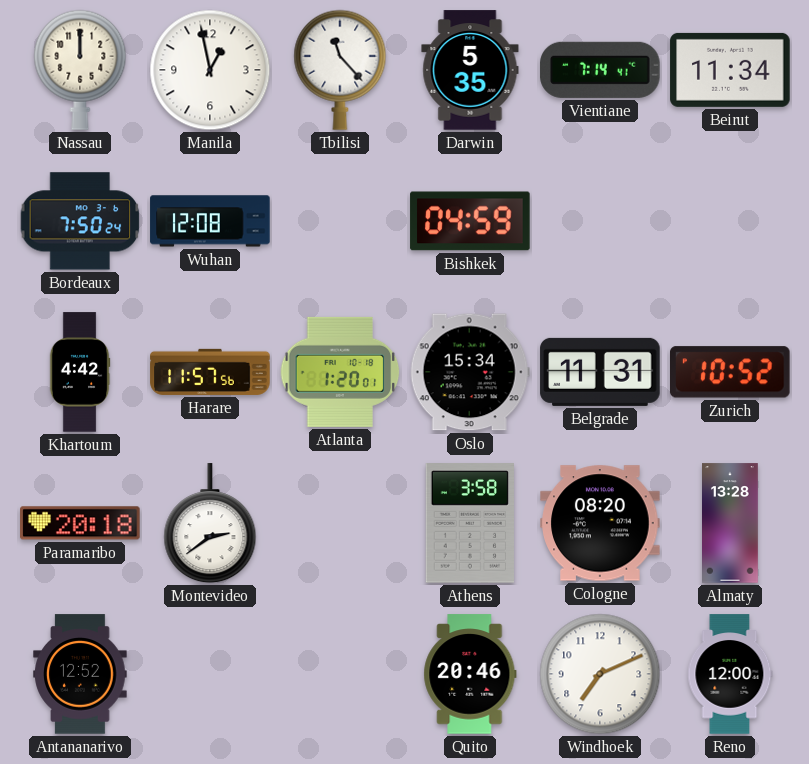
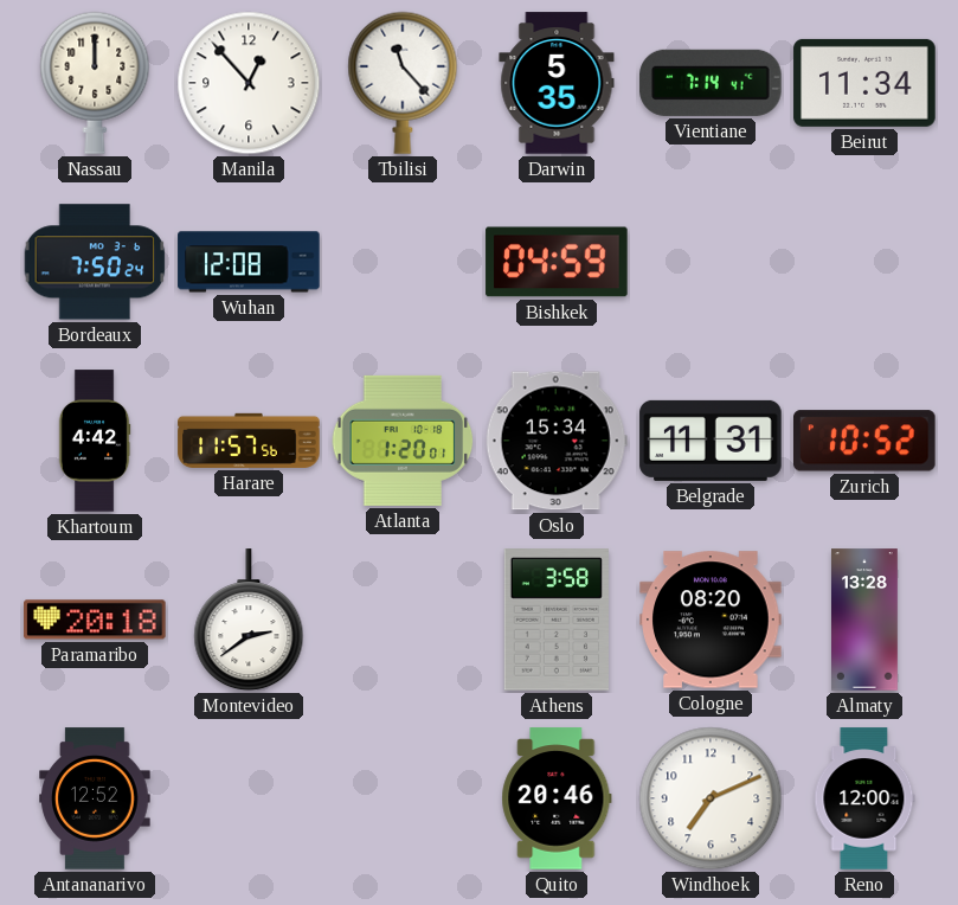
Manila: 12:58 -> 12:53 (249, 83)
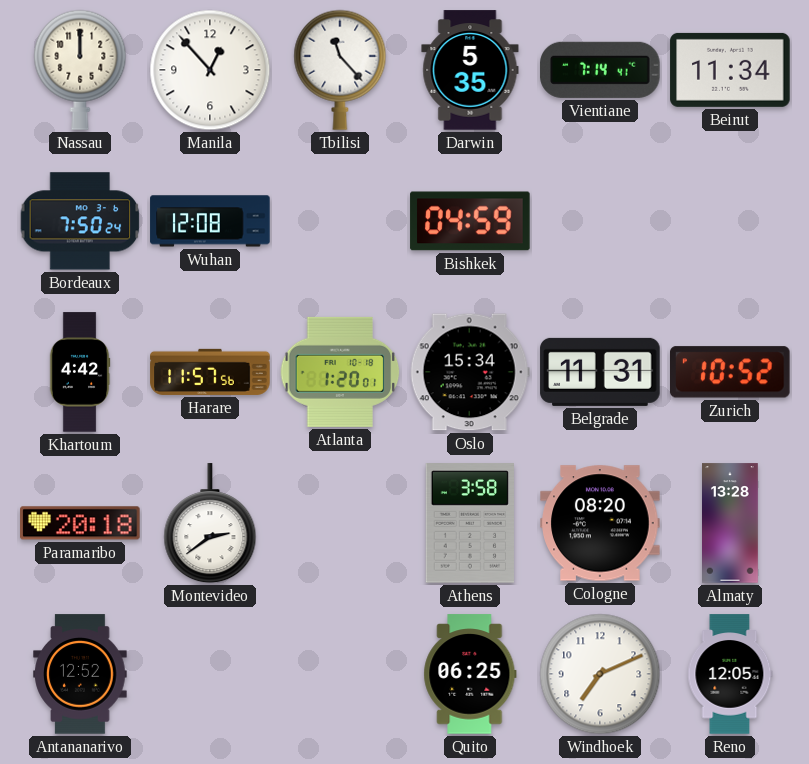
Quito: 20:46 -> 06:25 (470, 674)
Reno: 12:00 -> 12:05 (730, 674)
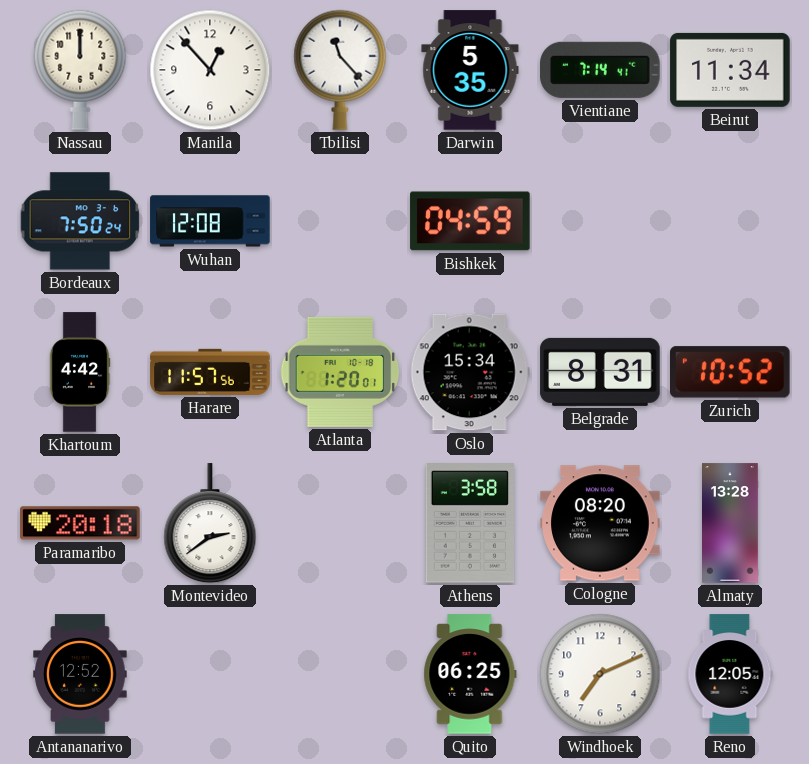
Belgrade: 11:31 -> 8:31 (600, 372)
